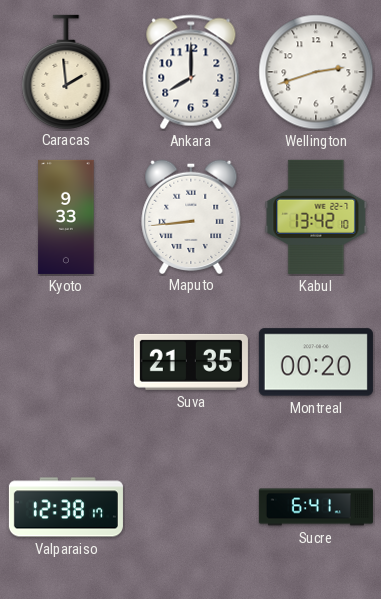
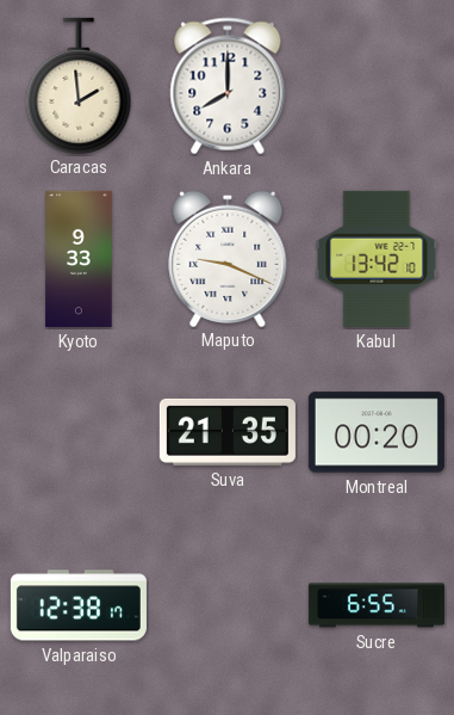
Wellington: 2:42 -> none (316, 72)
Maputo: 8:44 -> 9:19 (228, 258)
Sucre: 6:41 -> 6:55 (377, 605)
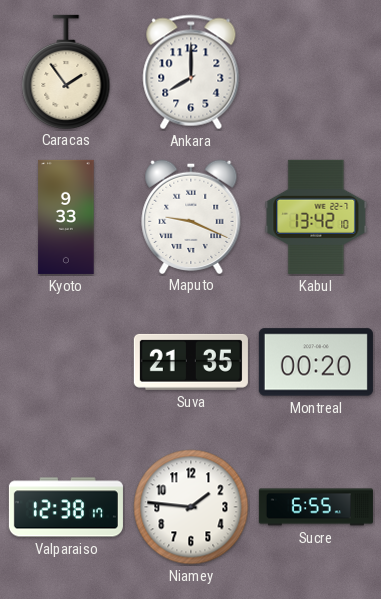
Caracas: 1:59 -> 1:54 (66, 71)
Niamey: none -> 1:46 (191, 507)
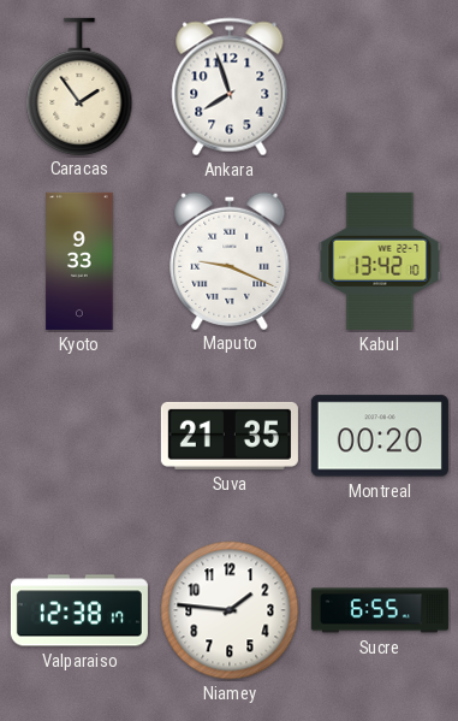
Ankara: 8:00 -> 7:57 (230, 87)
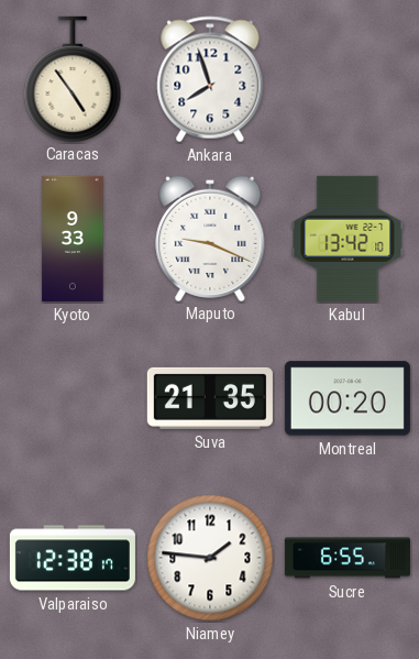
Caracas: 1:54 -> 4:54 (73, 78)
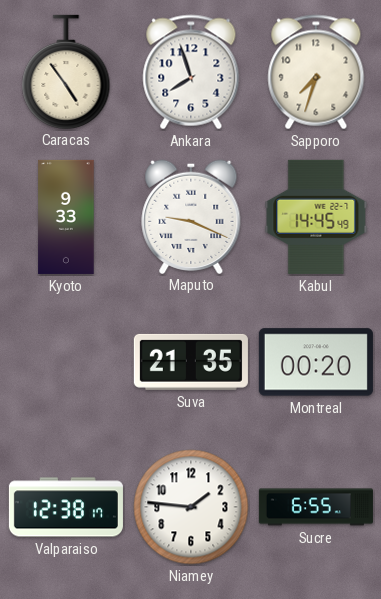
Sapporo: none -> 7:33 (316, 72)
Kabul: 13:42 -> 14:45 (316, 217)
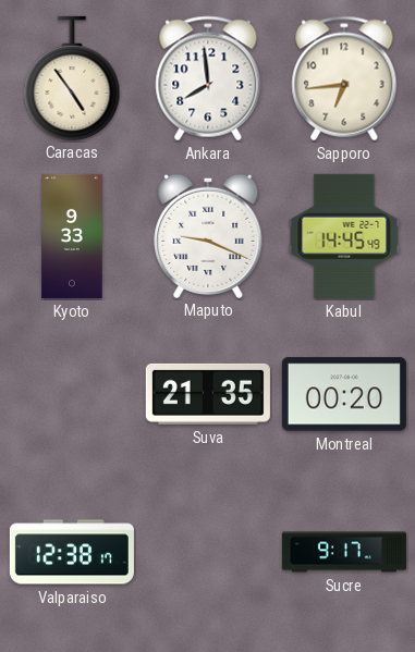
Ankara: 7:57 -> 7:59 (208, 78)
Sapporo: 7:33 -> 6:44 (344, 78)
Niamey: 1:46 -> none (191, 507)
Sucre: 6:55 -> 9:17 (344, 552)
